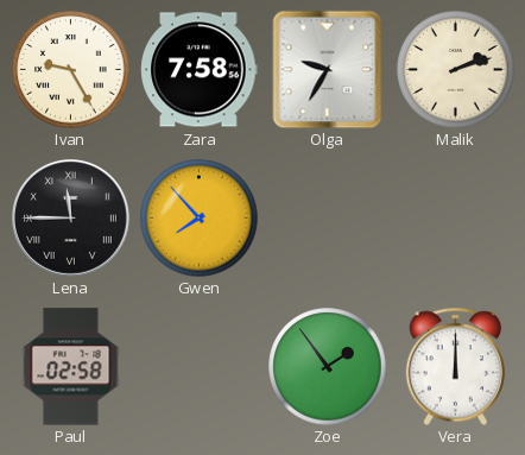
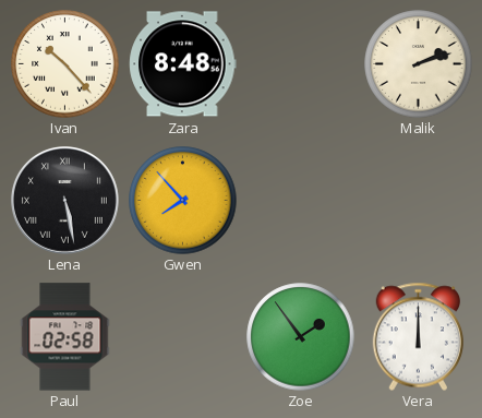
Ivan: 9:25 -> 10:23 (65, 64)
Zara: 7:58 -> 8:48 (183, 64)
Olga: 9:35 -> none (328, 69)
Lena: 11:45 -> 5:28 (65, 201)
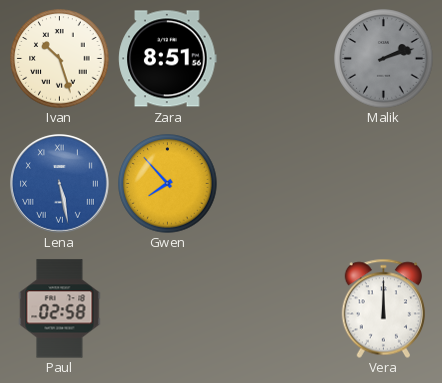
Ivan: 10:23 -> 10:27 (60, 59)
Zara: 8:48 -> 8:51 (168, 59)
Malik dial: cream -> grey (384, 59)
Lena dial: black -> blue (60, 184)
Zoe: 1:54 -> none (301, 337)
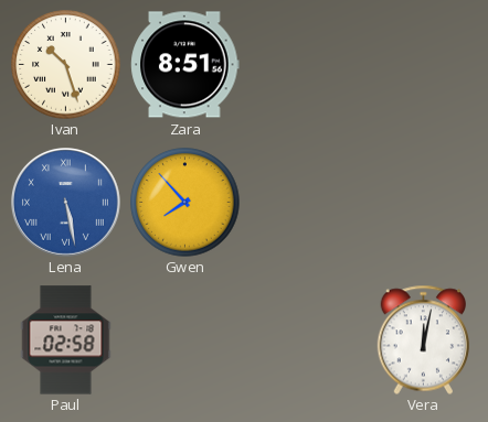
Malik: 2:12 -> none (384, 59)
Vera: 12:00 -> 12:02 (424, 339)
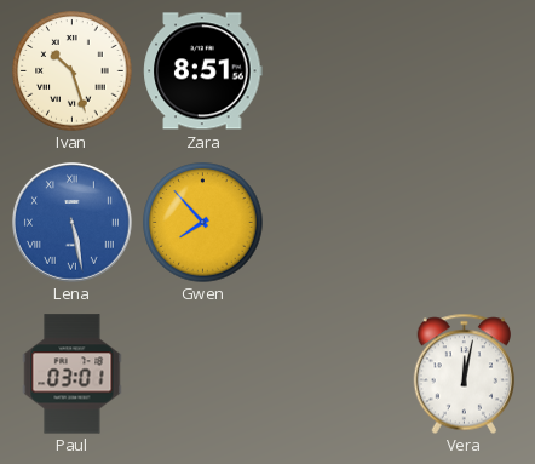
Paul: 02:58 -> 03:01 (73, 374)
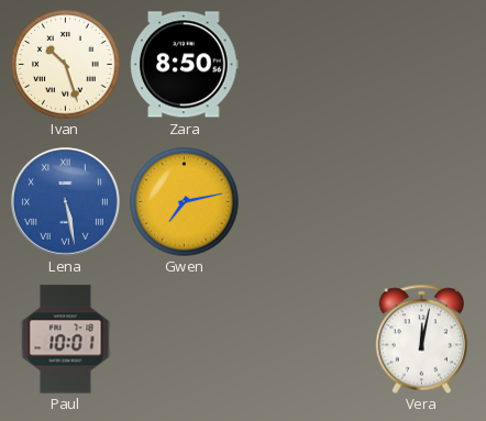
Zara: 8:51 -> 8:50 (185, 65)
Gwen: 7:53 -> 7:13 (185, 202)
Paul: 03:01 -> 10:01 (66, 340)
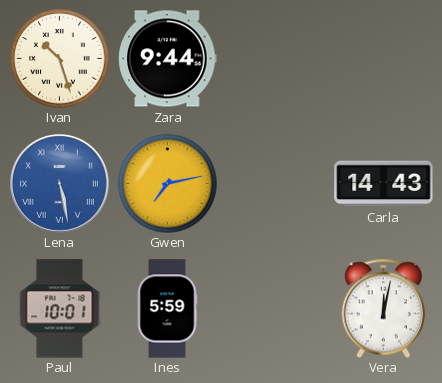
Zara: 8:50 -> 9:44 (168, 59)
Carla: none -> 14:43 (384, 184)
Ines: none -> 5:59 (167, 309)
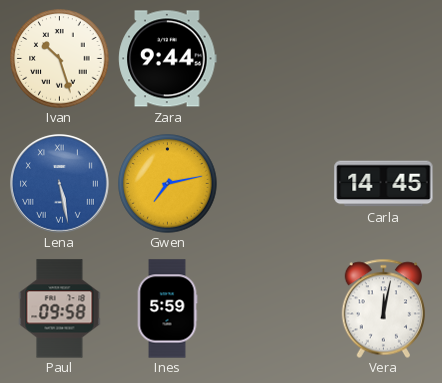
Carla: 14:43 -> 14:45 (384, 184)
Paul: 10:01 -> 09:58 (60, 309)
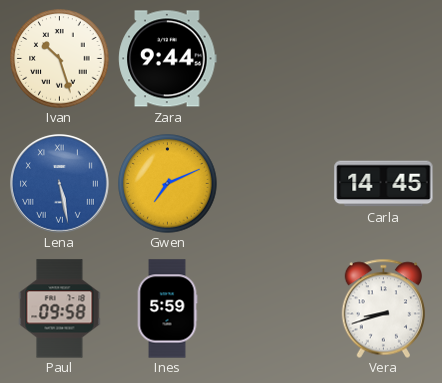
Gwen: 7:13 -> 7:11 (168, 184)
Vera: 12:02 -> 8:42 (384, 308)
